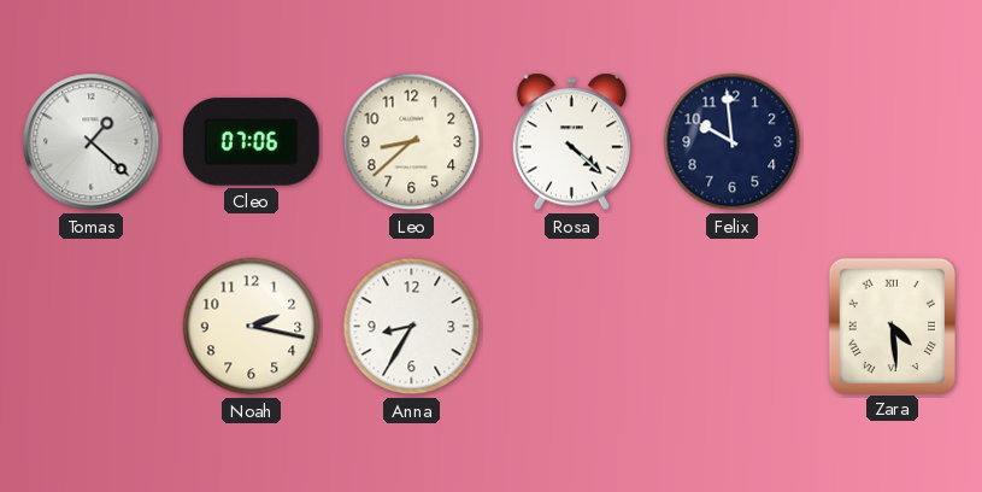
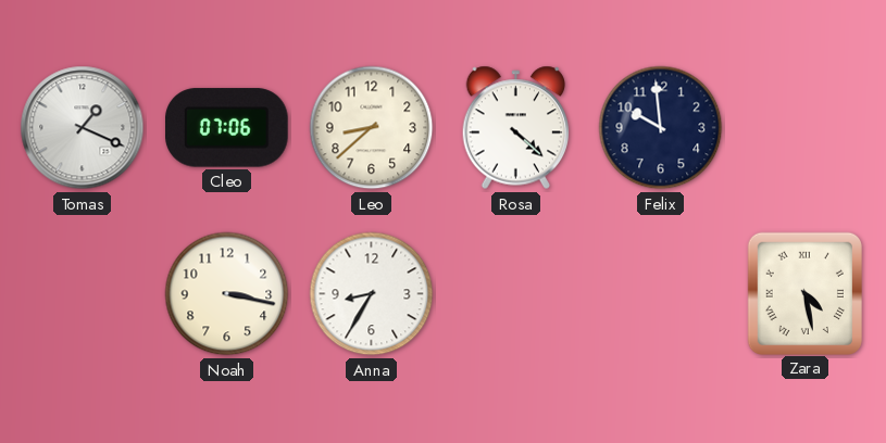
Tomas: 1:22 -> 1:19 (83, 128)
Noah: 2:17 -> 3:17 (227, 294)
Zara: 4:29 -> 4:28 (804, 293)
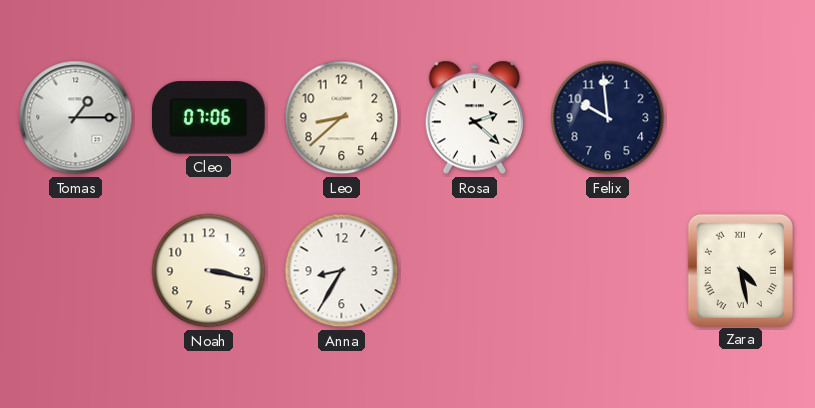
Tomas: 1:19 -> 1:15 (76, 118)
Rosa: 4:22 -> 2:22 (475, 118)
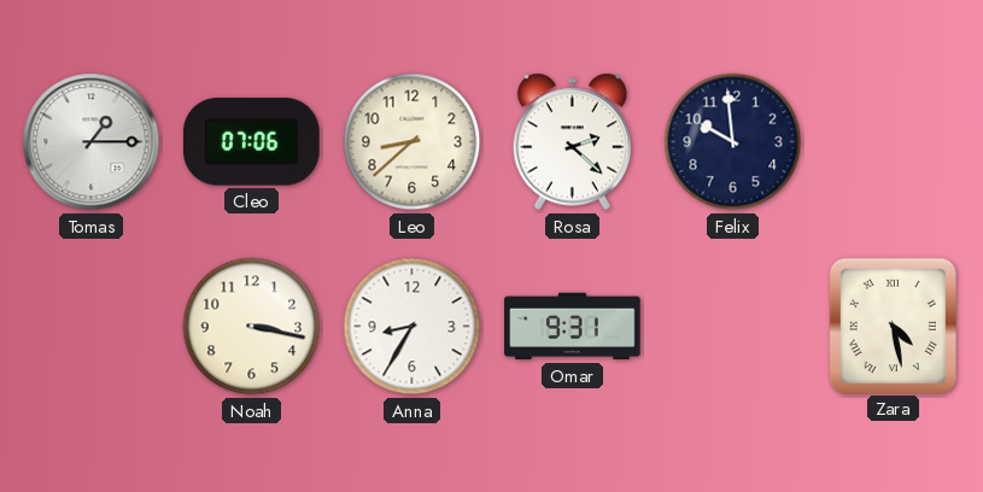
Omar: none -> 9:31 (573, 327)
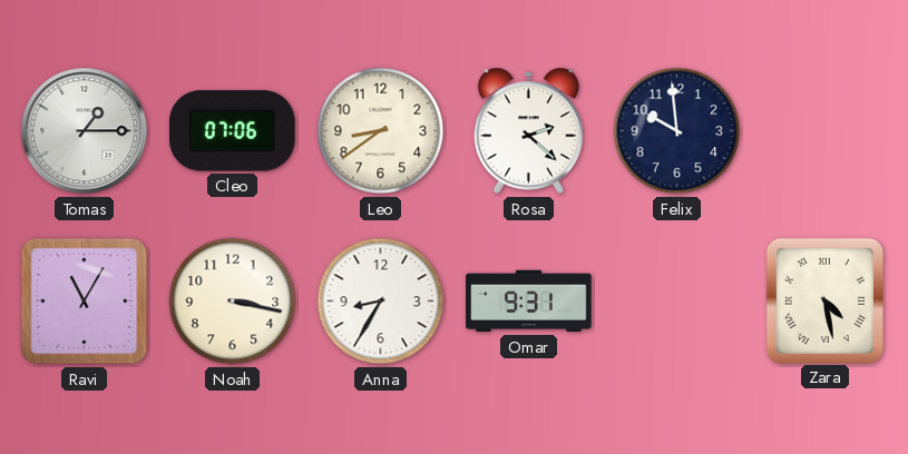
Leo: 8:38 -> 8:39 (381, 131)
Ravi: none -> 11:05 (85, 302)
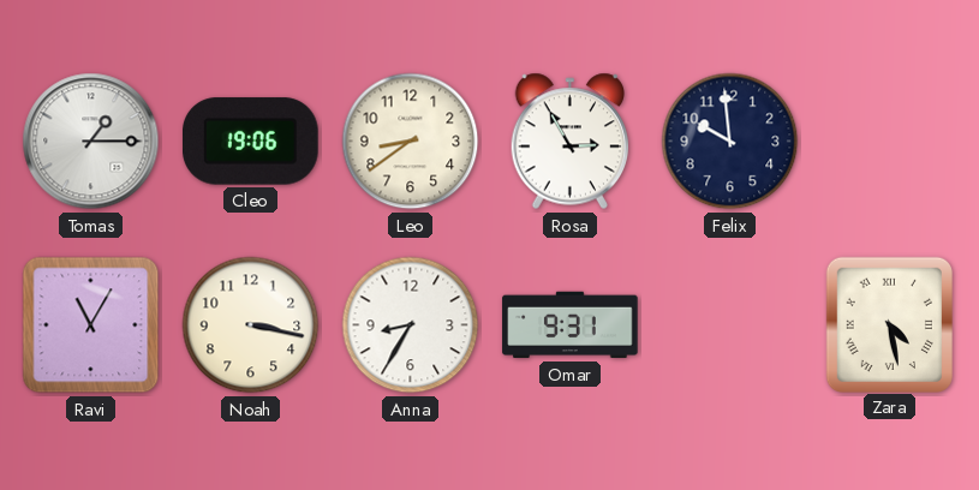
Cleo: 07:06 -> 19:06 (251, 142)
Rosa: 2:22 -> 2:55 (571, 142)
